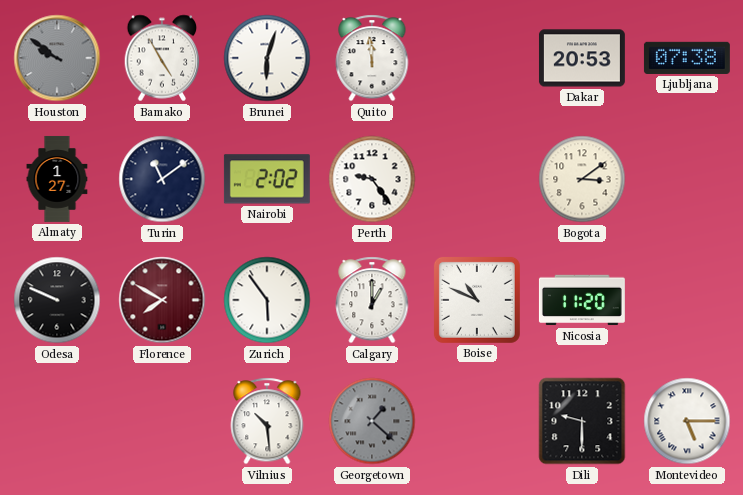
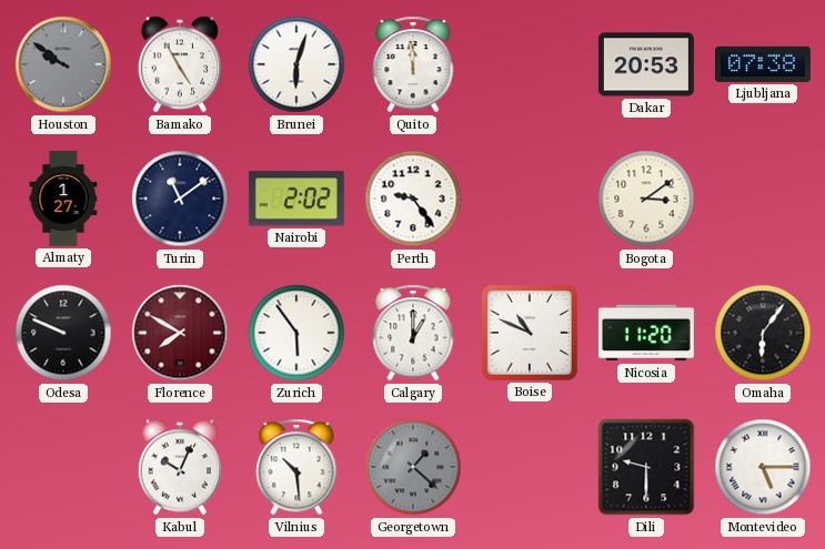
Omaha: none -> 6:06 (763, 333)
Kabul: none -> 10:04 (180, 467)
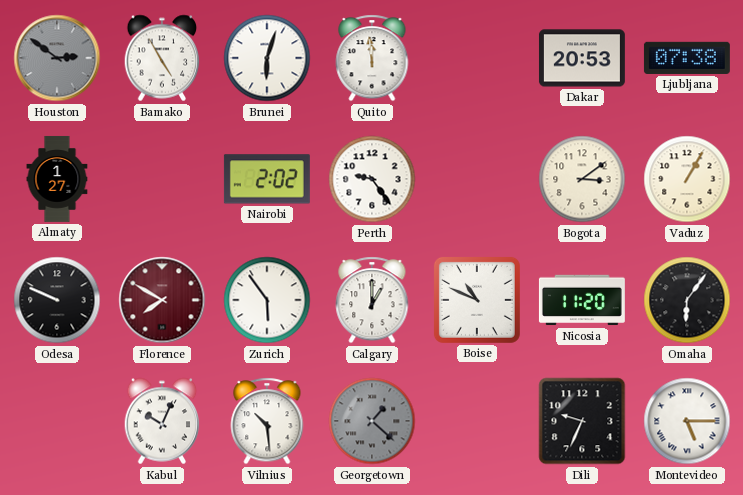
Houston: 9:51 -> 2:51 (57, 58)
Turin: 11:09 -> none (180, 199)
Vaduz: none -> 1:05 (687, 179)
Dili: 9:30 -> 9:34 (582, 421)
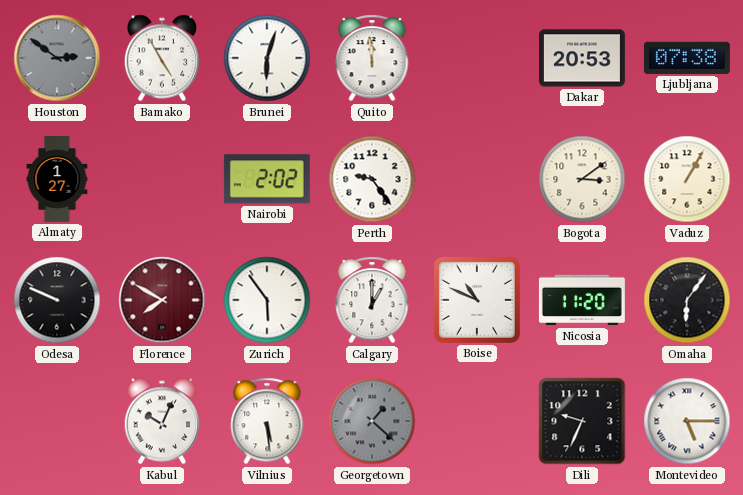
Vilnius: 10:29 -> 5:29 (267, 421)
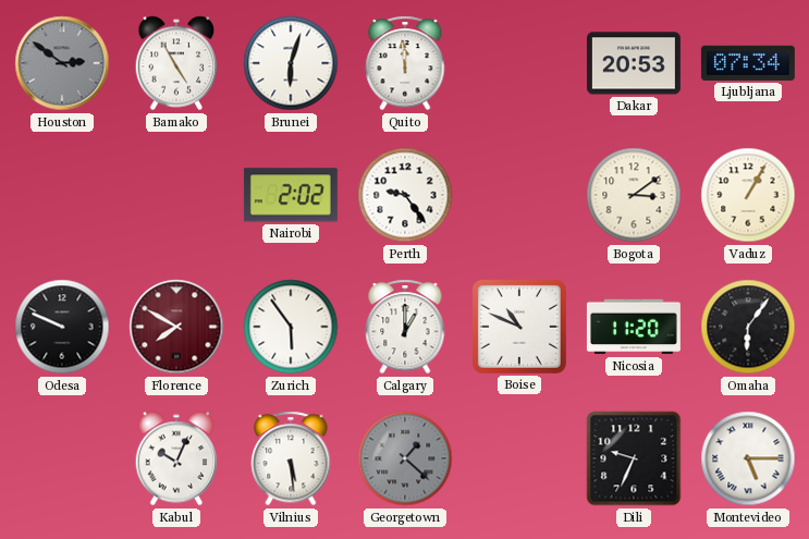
Ljubljana: 07:38 -> 07:34 (748, 63)
Almaty: 1:27 -> none (57, 179)
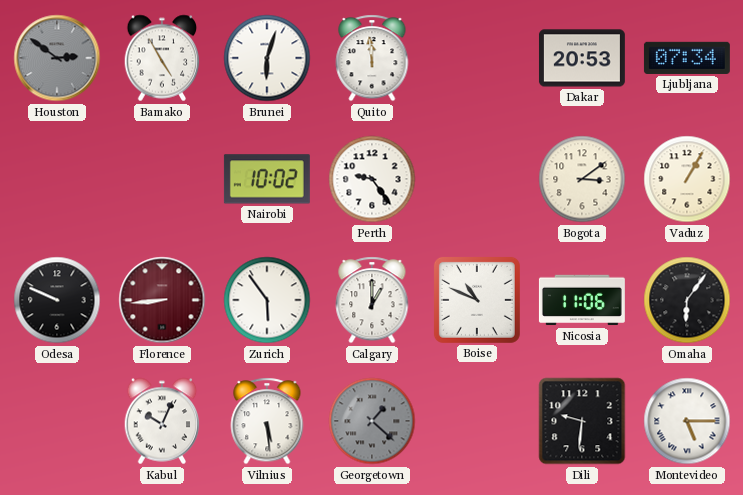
Nairobi: 2:02 -> 10:02 (267, 179)
Florence: 7:50 -> 8:44 (162, 300)
Nicosia: 11:20 -> 11:06 (582, 300)
Dili: 9:34 -> 9:31 (582, 421)
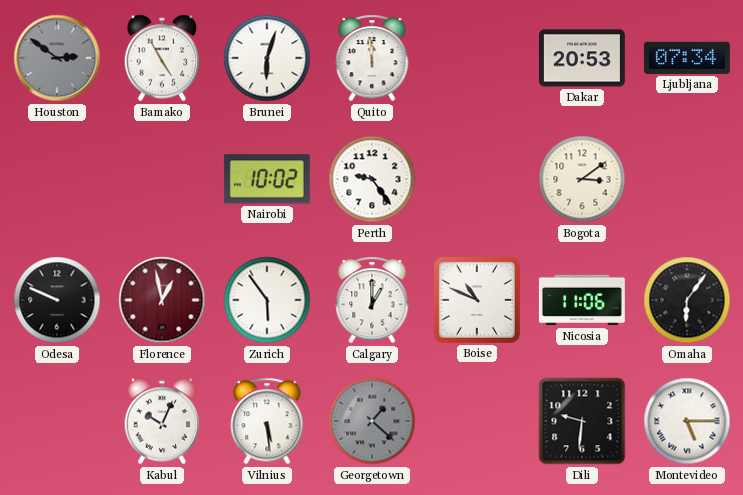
Vaduz: 1:05 -> none (687, 179)
Florence: 8:44 -> 12:58 (162, 300)
